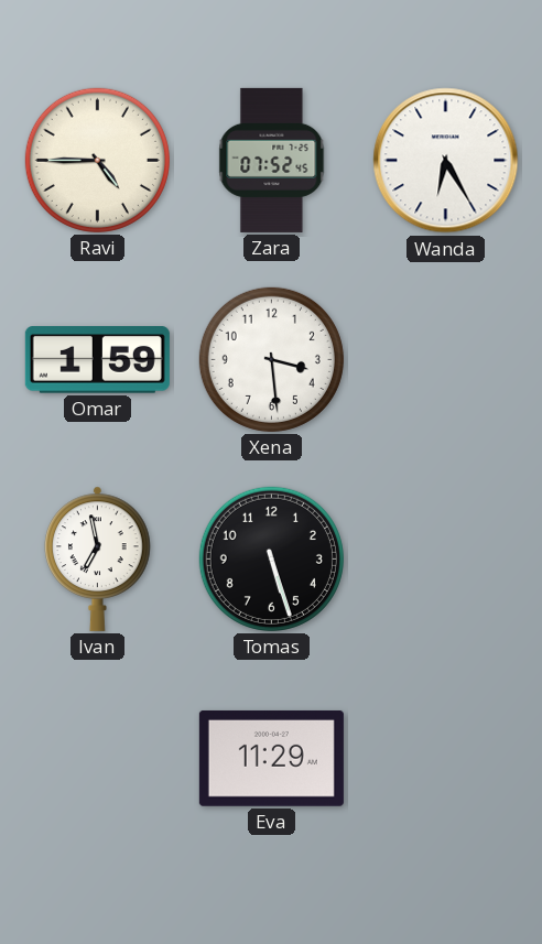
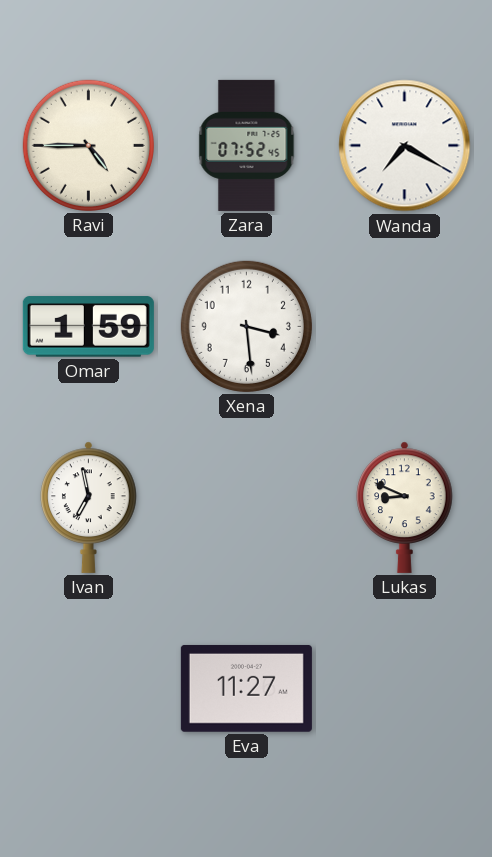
Wanda: 6:25 -> 7:20 (405, 146)
Tomas: 5:27 -> none (271, 558)
Lukas: none -> 8:49 (405, 507)
Eva: 11:29 -> 11:27 (246, 688)
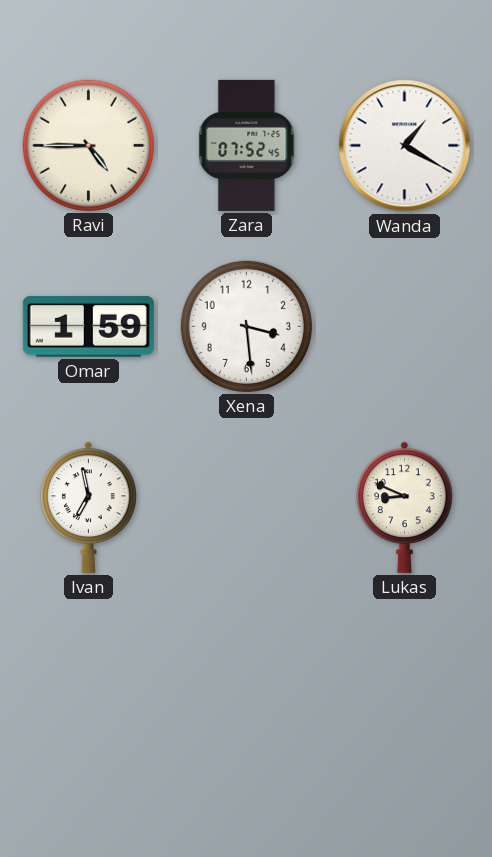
Wanda: 7:20 -> 1:20 (405, 146)
Eva: 11:27 -> none (246, 688)
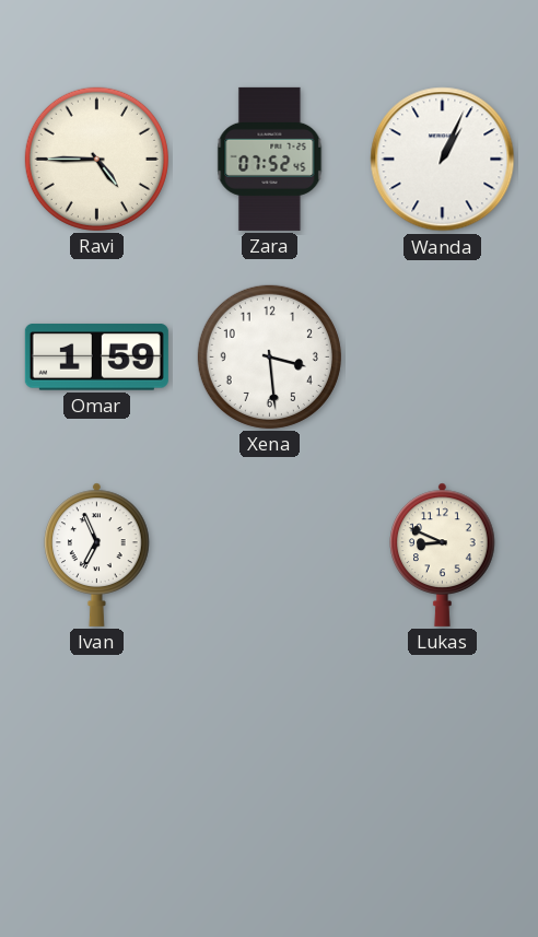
Wanda: 1:20 -> 1:04 (443, 160)
Ivan: 6:58 -> 6:56 (97, 554)
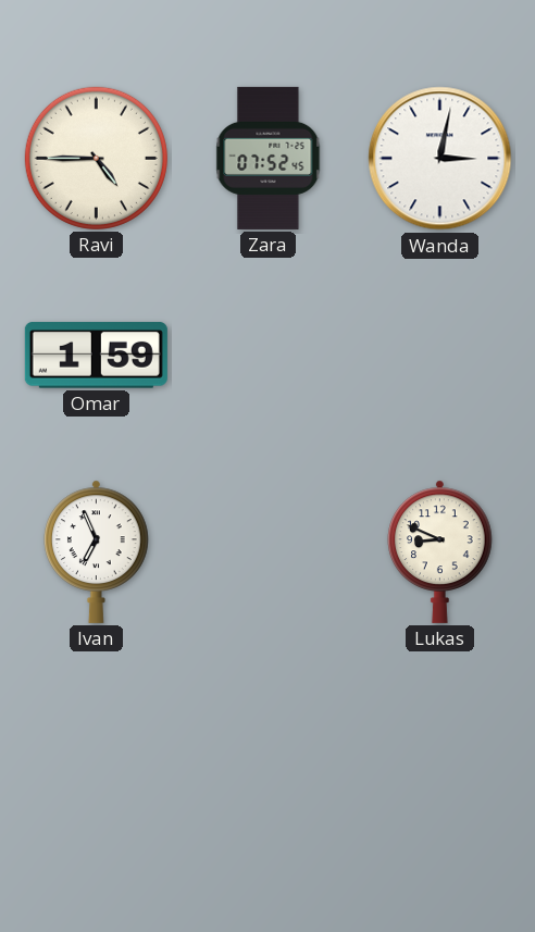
Wanda: 1:04 -> 3:02 (440, 159)
Xena: 3:29 -> none (269, 356)
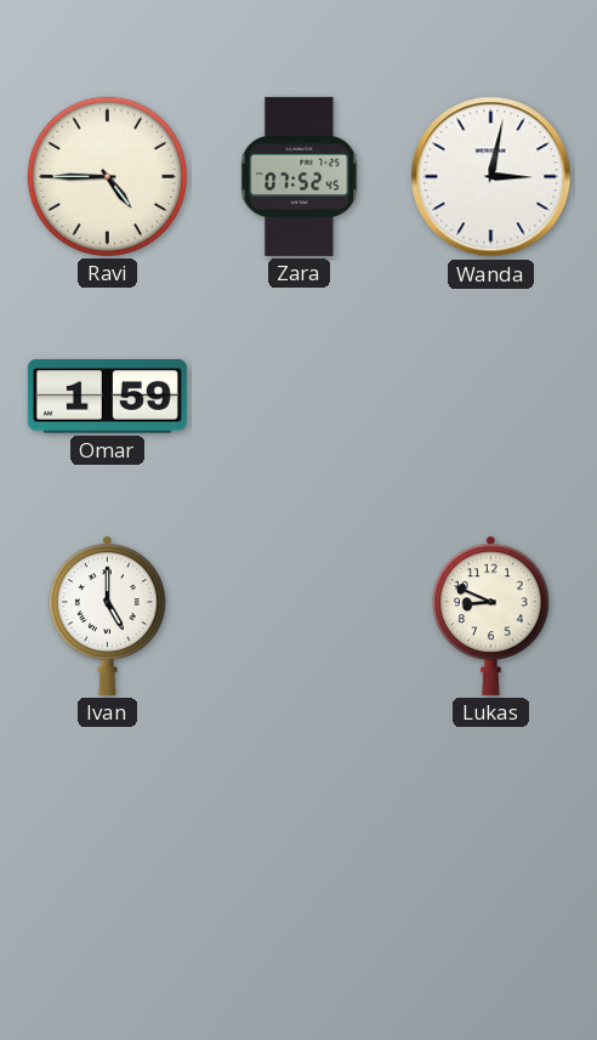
Ivan: 6:56 -> 5:00 (108, 615)
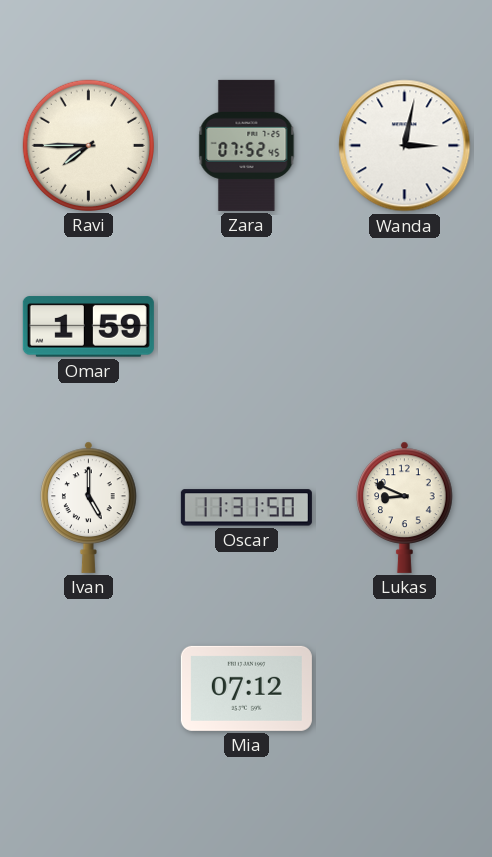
Ravi: 4:45 -> 7:45 (88, 145)
Oscar: none -> 11:31 (246, 508)
Mia: none -> 07:12 (246, 688)
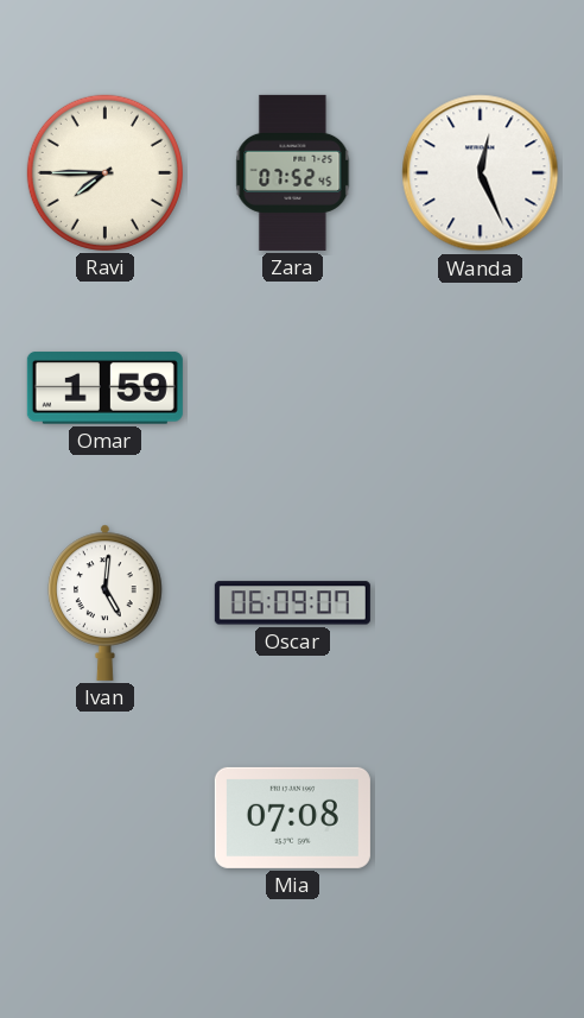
Wanda: 3:02 -> 12:26 (481, 173)
Ivan: 5:00 -> 5:01 (106, 602)
Oscar: 11:31 -> 06:09 (292, 603)
Lukas: 8:49 -> none (405, 507)
Mia: 07:12 -> 07:08 (292, 817)
